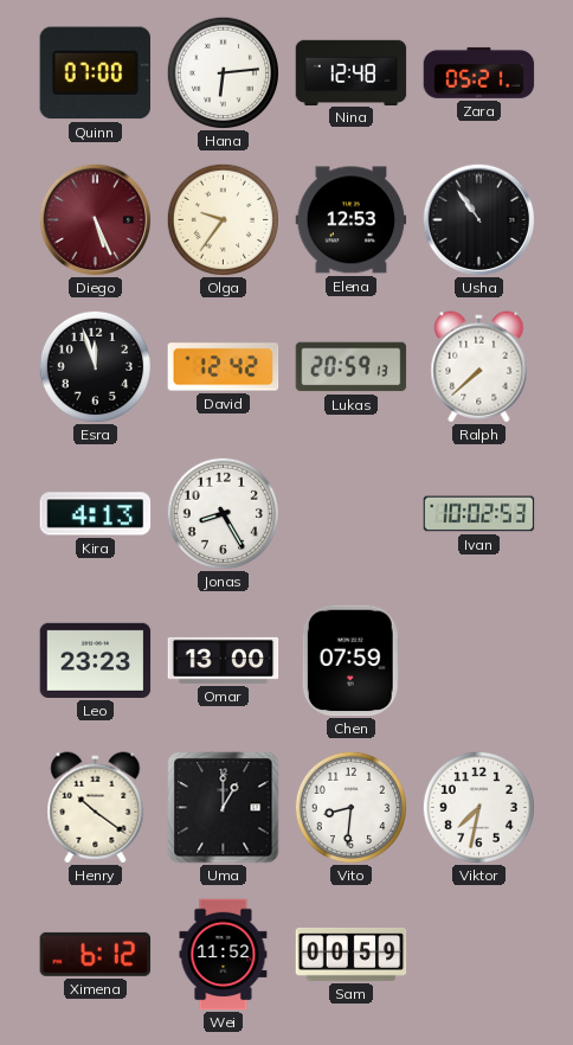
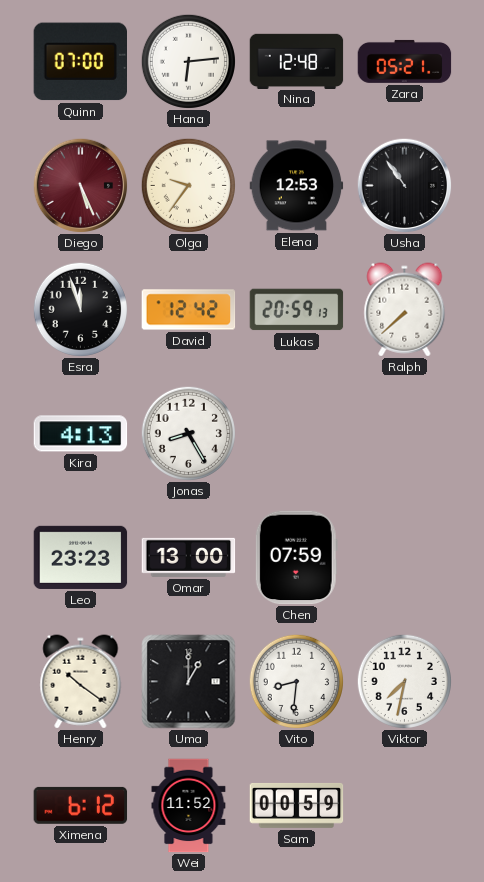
Ivan: 10:02 -> none (479, 514)
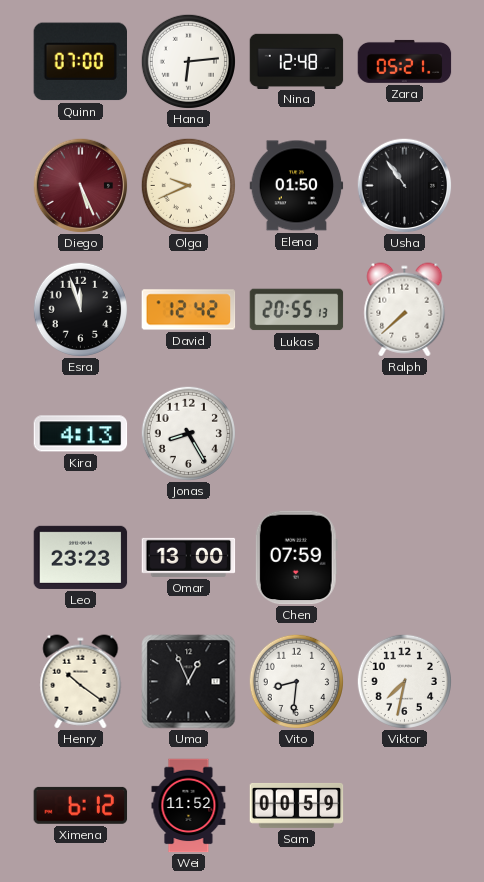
Olga: 9:36 -> 9:41 (188, 185)
Elena: 12:53 -> 01:50 (297, 186)
Lukas: 20:59 -> 20:55 (297, 310)
Uma: 1:00 -> 12:56 (189, 682)
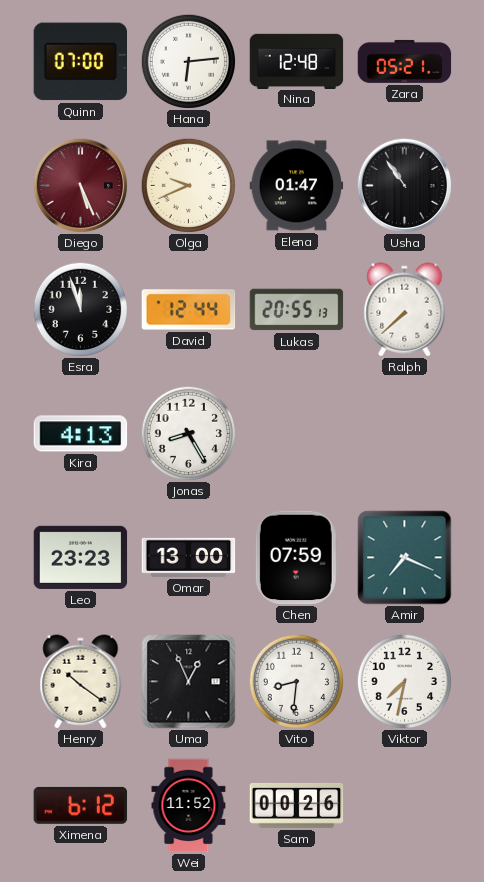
Elena: 01:50 -> 01:47 (297, 186)
David: 12:42 -> 12:44 (189, 310)
Amir: none -> 7:19 (405, 558)
Sam: 00:59 -> 00:26 (297, 805)
